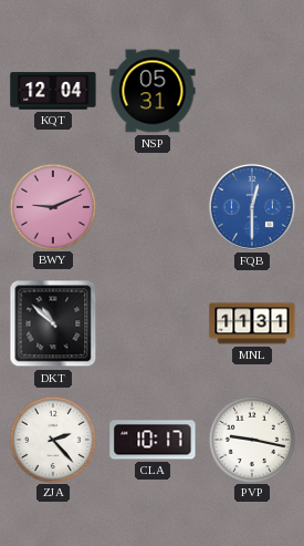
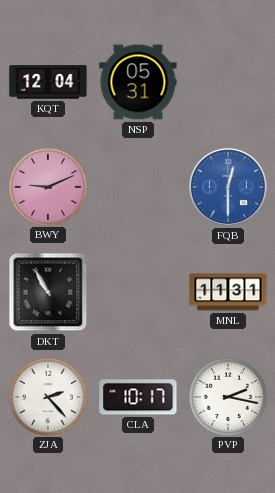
DKT: 10:52 -> 10:55 (48, 292)
PVP: 9:17 -> 2:17 (228, 396)
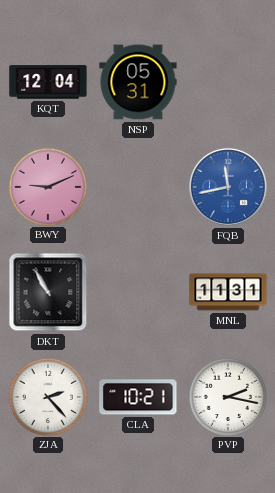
FQB: 12:30 -> 11:43 (228, 187)
CLA: 10:17 -> 10:21 (138, 397)
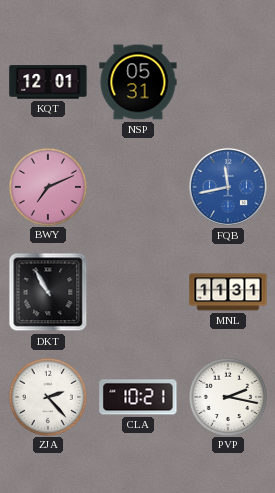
KQT: 12:04 -> 12:01 (48, 82)
BWY: 9:11 -> 7:11 (48, 186)
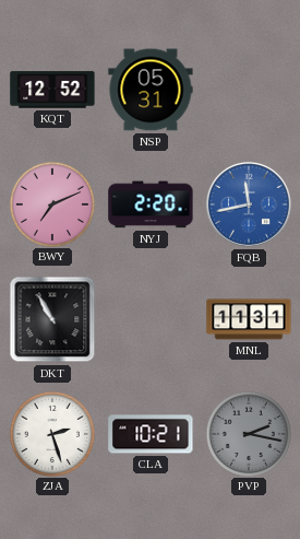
KQT: 12:01 -> 12:52 (52, 90)
NYJ: none -> 2:20 (151, 204)
ZJA: 2:23 -> 2:27 (52, 433)
PVP dial: white -> grey (249, 433)
